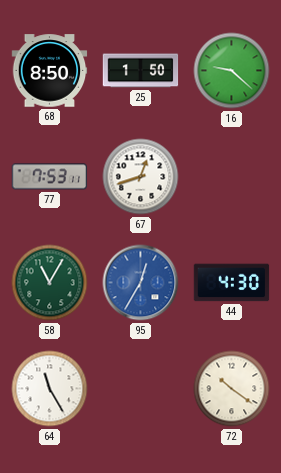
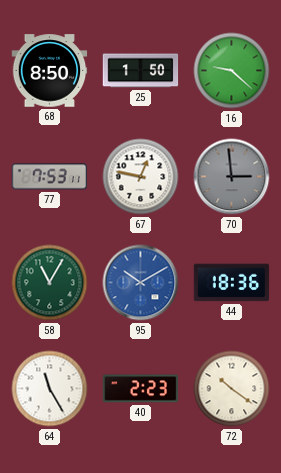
67: 12:42 -> 12:47 (141, 177)
70: none -> 2:59 (232, 177)
95: 12:35 -> 10:10 (141, 283)
44: 4:30 -> 18:36 (232, 283)
40: none -> 2:23 (141, 389)
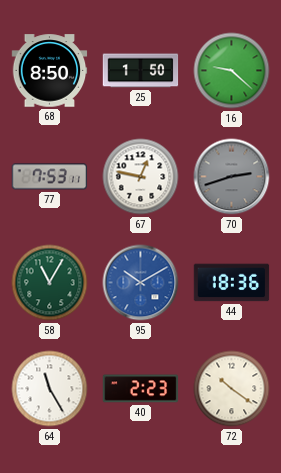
70: 2:59 -> 2:42 (232, 177)
